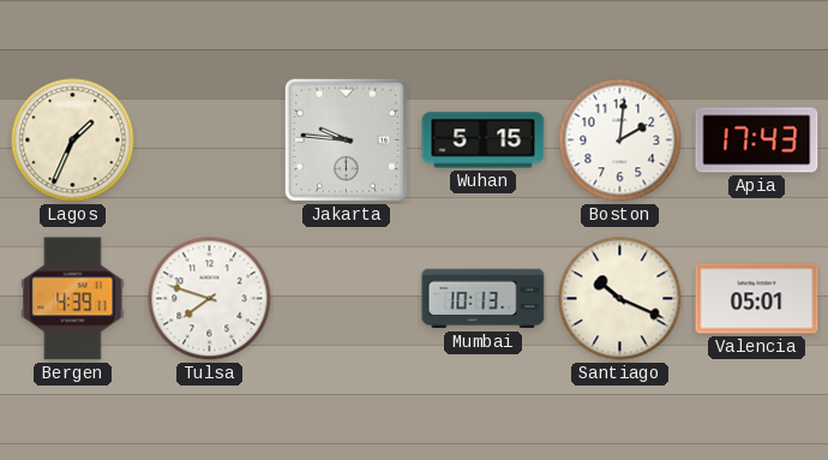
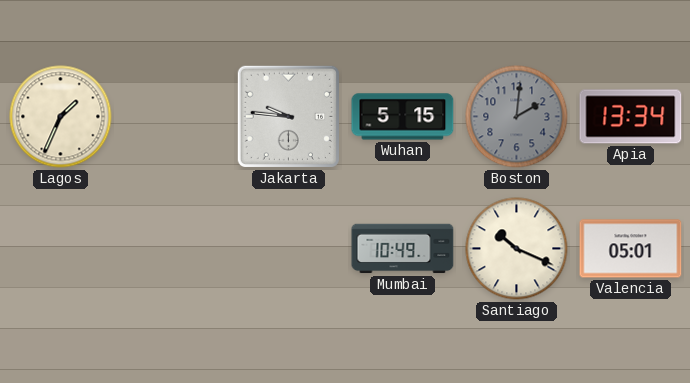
Boston dial: white -> grey (517, 117)
Apia: 17:43 -> 13:34 (631, 117)
Bergen: 4:39 -> none (73, 299)
Tulsa: 7:48 -> none (210, 299)
Mumbai: 10:13 -> 10:49 (403, 249)
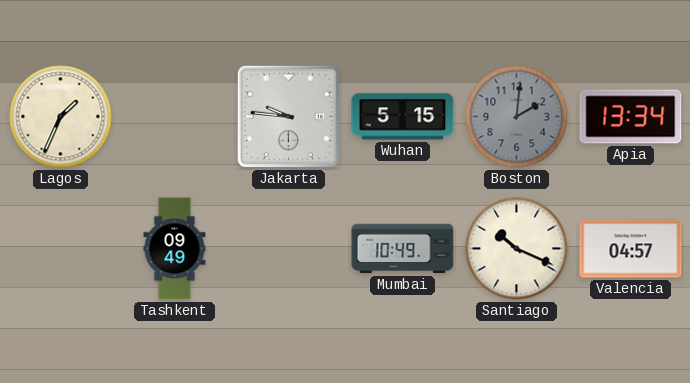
Tashkent: none -> 09:49 (175, 249)
Valencia: 05:01 -> 04:57 (631, 249)
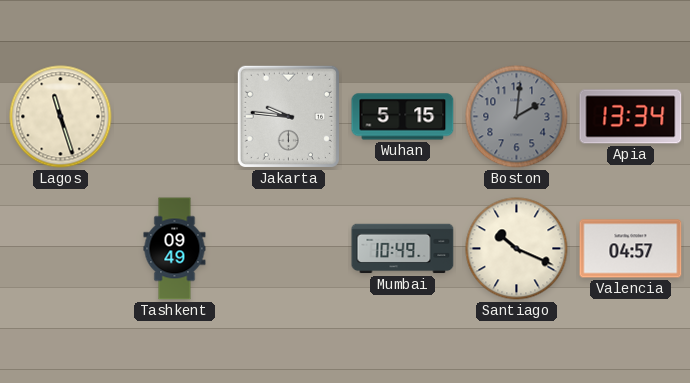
Lagos: 1:34 -> 11:27 (61, 117)
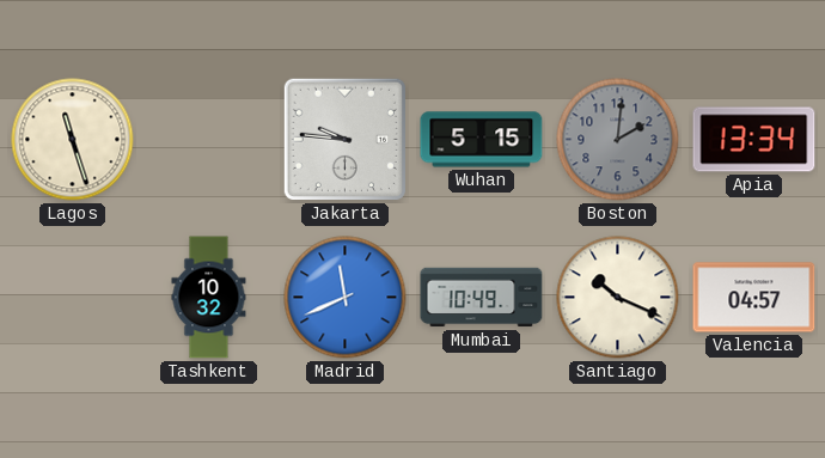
Tashkent: 09:49 -> 10:32 (209, 298)
Madrid: none -> 11:41 (346, 298)
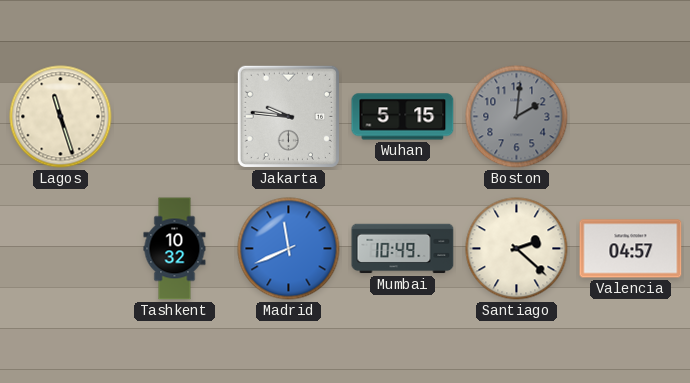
Apia: 13:34 -> none (754, 140)
Santiago: 10:19 -> 2:22 (517, 249)
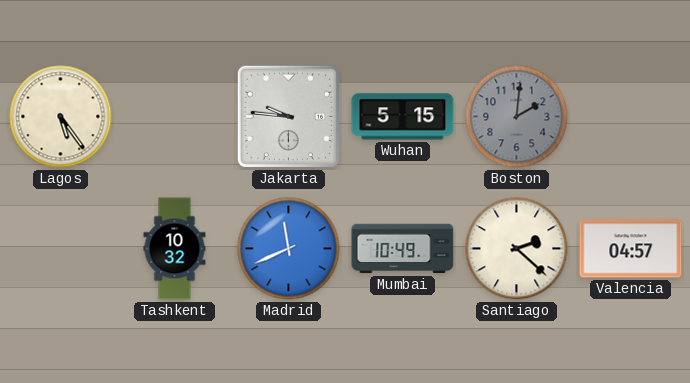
Lagos: 11:27 -> 5:24 (61, 117)
